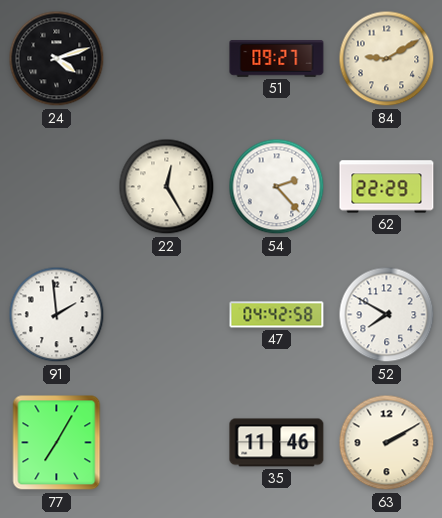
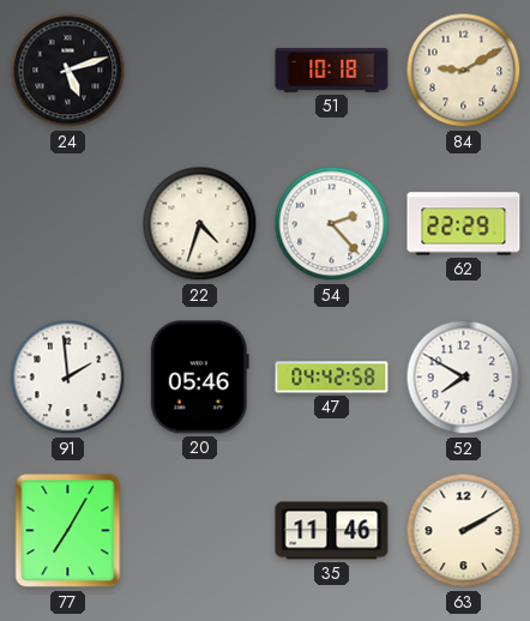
24: 4:12 -> 5:12 (68, 71)
51: 09:27 -> 10:18 (332, 71)
22: 12:25 -> 4:33 (200, 224)
20: none -> 05:46 (199, 378)
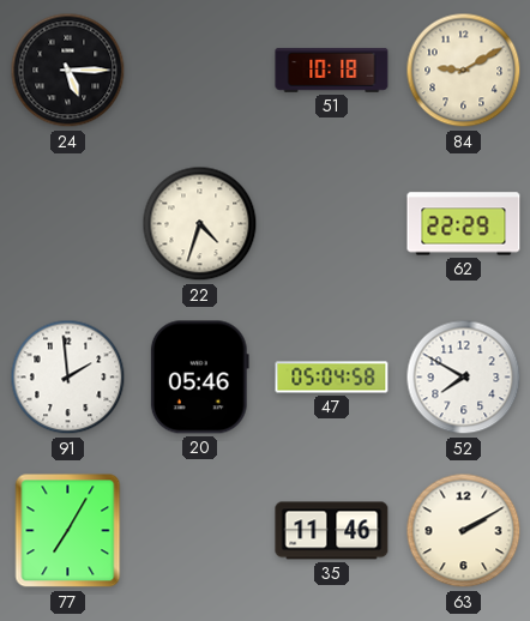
24: 5:12 -> 5:15 (68, 71)
54: 2:23 -> none (332, 224)
47: 04:42 -> 05:04 (332, 378)
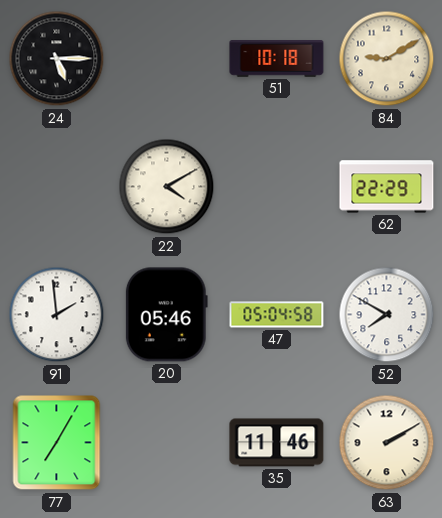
22: 4:33 -> 4:10 (167, 187)
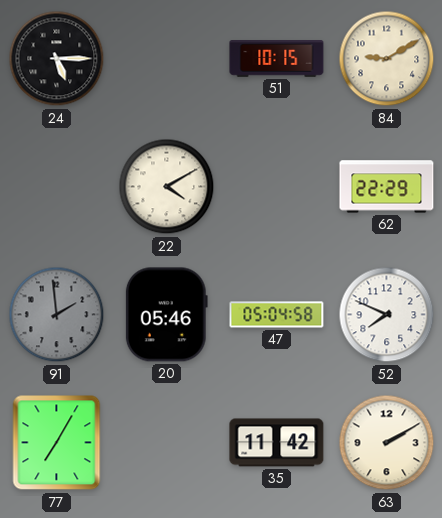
51: 10:18 -> 10:15 (277, 59)
91 dial: white -> grey (57, 315)
52: 7:50 -> 7:49 (387, 315)
35: 11:46 -> 11:42 (277, 443)
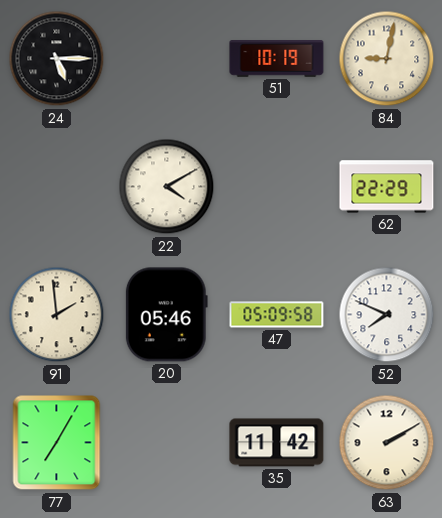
51: 10:15 -> 10:19 (277, 59)
84: 9:10 -> 9:02 (387, 59)
91 dial: grey -> cream (57, 315)
47: 05:04 -> 05:09 (277, 315)
